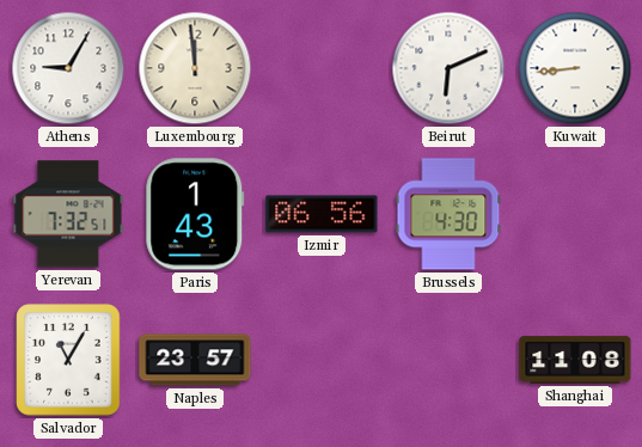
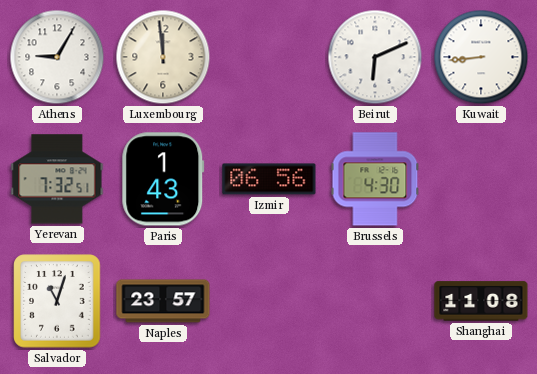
Salvador: 11:05 -> 11:03 (57, 301)
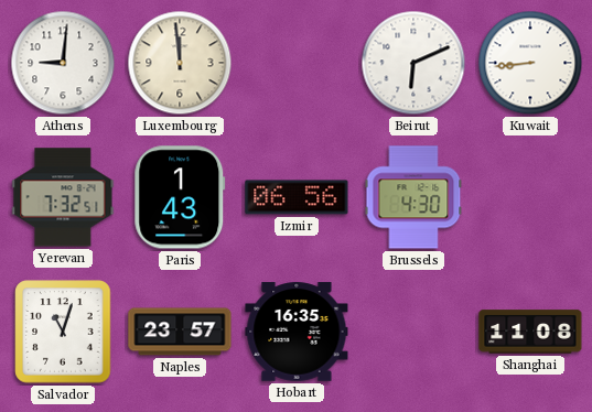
Athens: 9:05 -> 9:01 (63, 63)
Hobart: none -> 16:35 (297, 332)
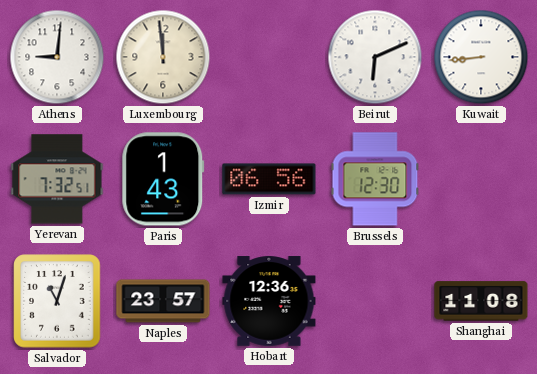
Brussels: 4:30 -> 12:30 (375, 179)
Hobart: 16:35 -> 12:36 (269, 301)
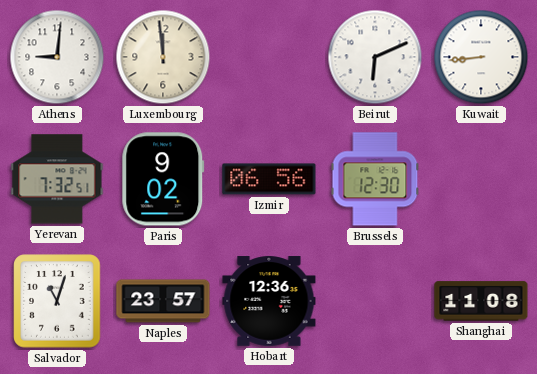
Paris: 1:43 -> 9:02 (163, 179)
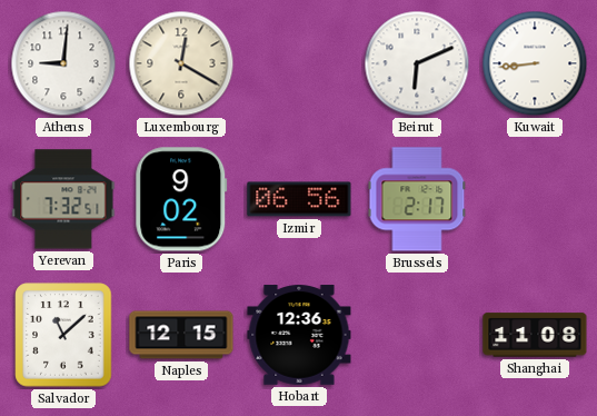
Luxembourg: 11:59 -> 12:20 (181, 63)
Brussels: 12:30 -> 2:17 (417, 199)
Salvador: 11:03 -> 11:08 (63, 335)
Naples: 23:57 -> 12:15 (181, 335)
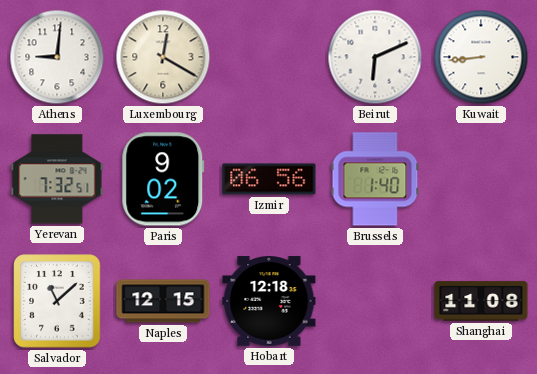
Brussels: 2:17 -> 1:40 (375, 179)
Hobart: 12:36 -> 12:18 (269, 301)
